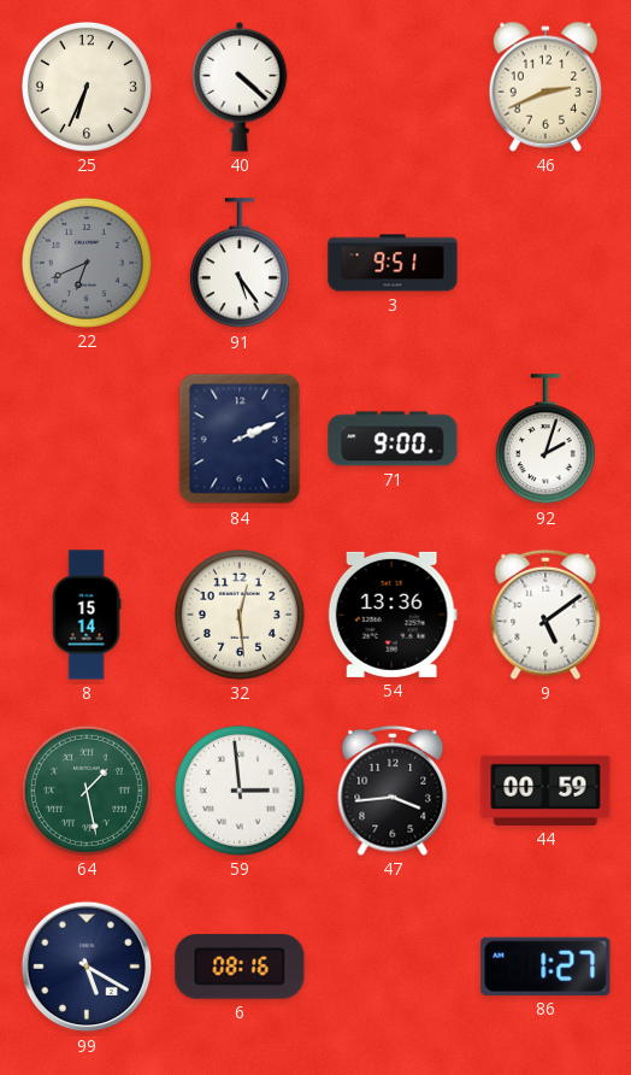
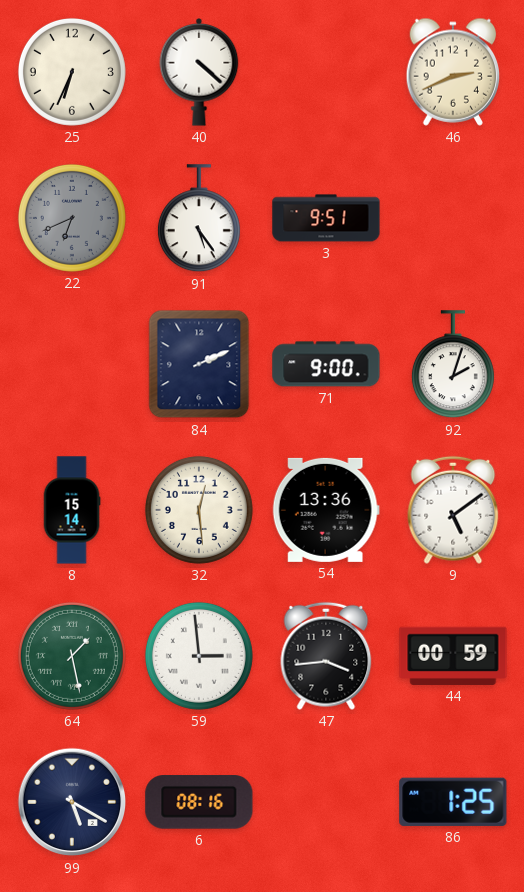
86: 1:27 -> 1:25 (453, 802)
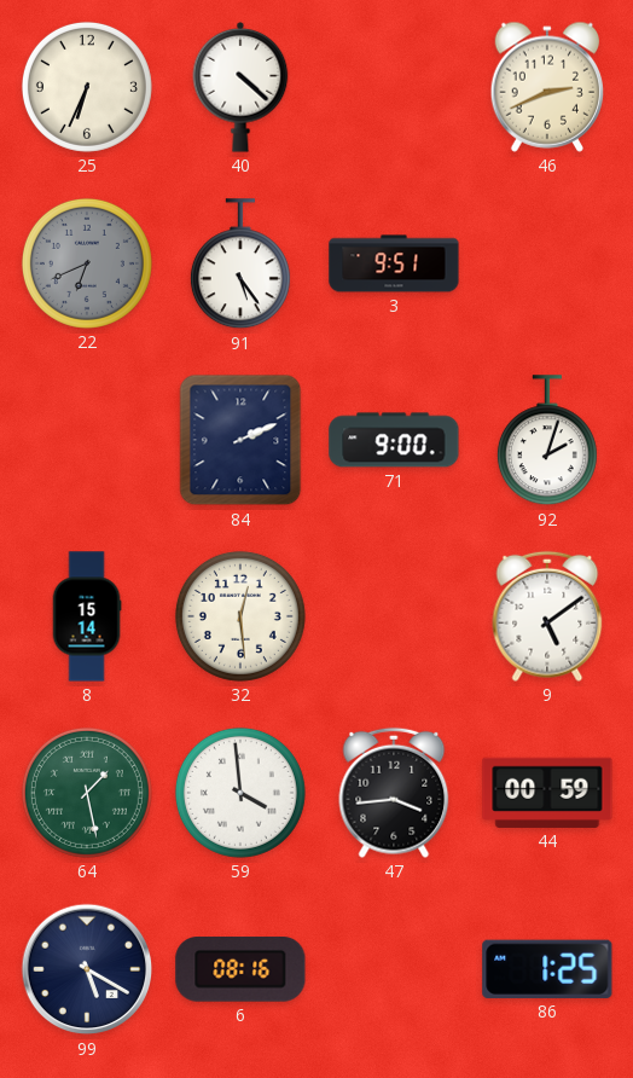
54: 13:36 -> none (326, 510)
59: 2:59 -> 3:59 (240, 793)
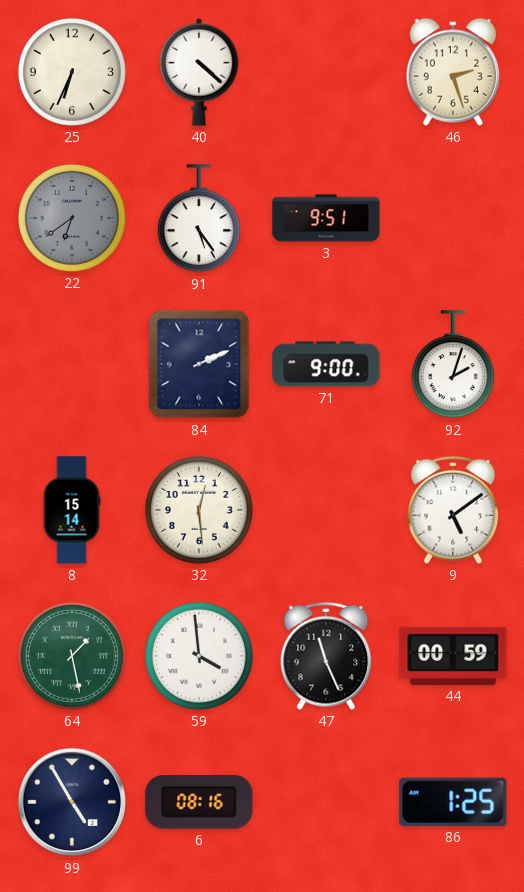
46: 2:41 -> 2:27 (452, 72)
22: 6:41 -> 6:39 (72, 218)
47: 3:44 -> 11:26 (326, 656)
99: 5:20 -> 4:55 (72, 802)
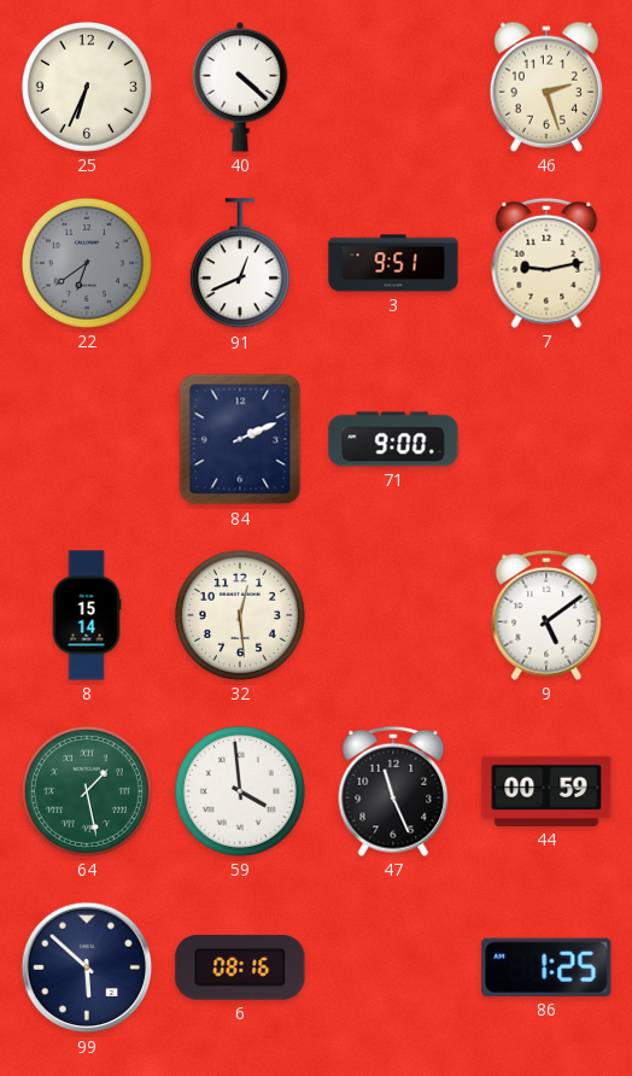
91: 5:24 -> 12:41 (240, 264)
7: none -> 9:13 (546, 263)
92: 2:03 -> none (453, 365)
99: 4:55 -> 5:52 (87, 967)
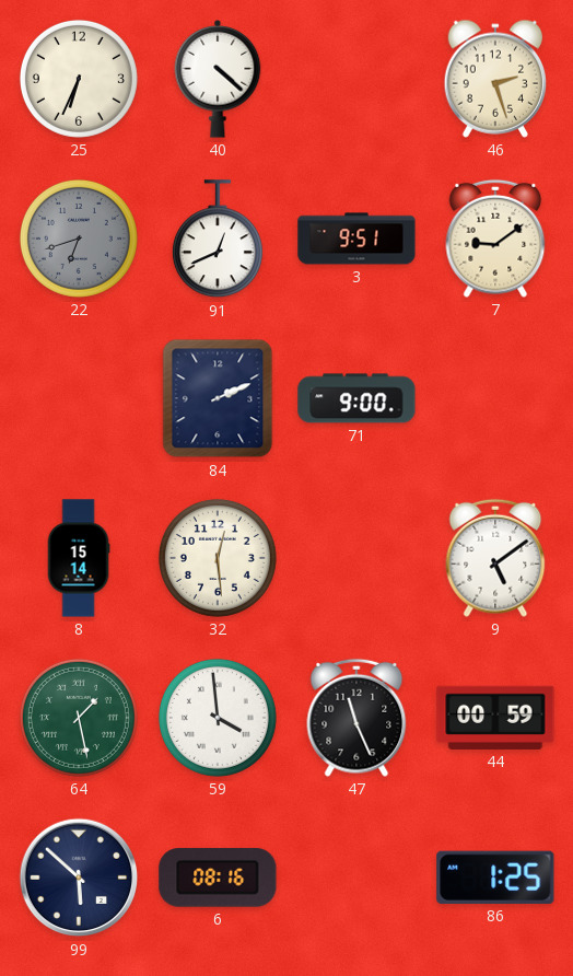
22: 6:39 -> 6:42 (79, 239)
7: 9:13 -> 9:09 (495, 239)
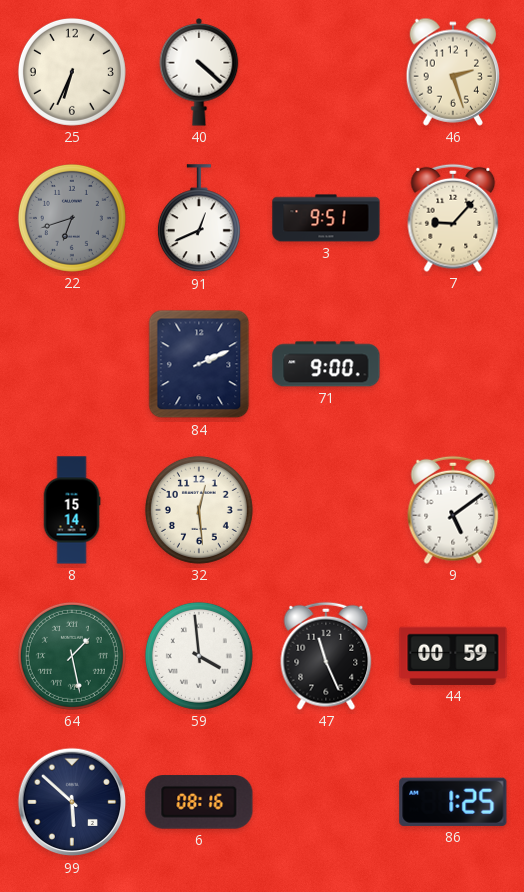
7: 9:09 -> 9:07 (453, 218)
